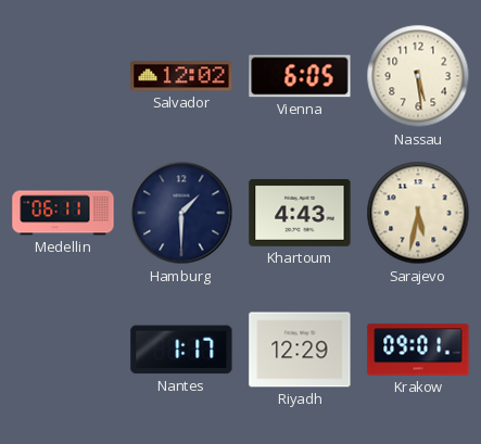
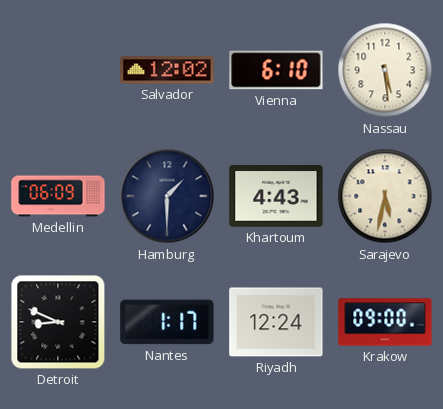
Vienna: 6:05 -> 6:10 (276, 70)
Medellin: 06:11 -> 06:09 (58, 196)
Detroit: none -> 8:49 (58, 322)
Riyadh: 12:29 -> 12:24 (276, 322)
Krakow: 09:01 -> 09:00 (385, 322)
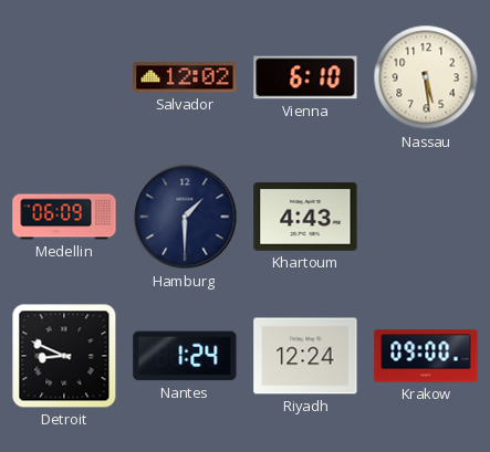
Sarajevo: 5:32 -> none (385, 196)
Nantes: 1:17 -> 1:24 (185, 356)
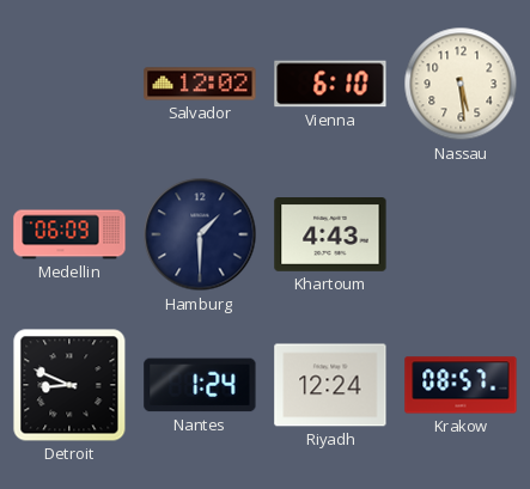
Krakow: 09:00 -> 08:57 (461, 385)
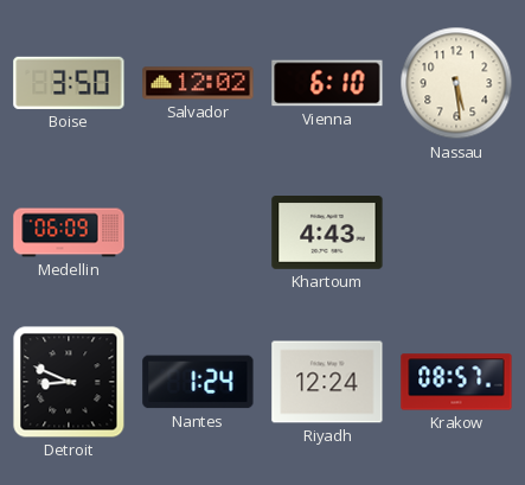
Boise: none -> 3:50 (69, 83)
Hamburg: 1:30 -> none (200, 234)
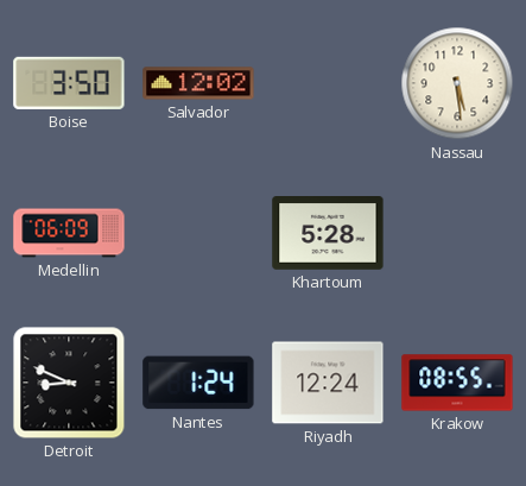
Vienna: 6:10 -> none (327, 83)
Khartoum: 4:43 -> 5:28 (328, 234)
Krakow: 08:57 -> 08:55 (457, 383)
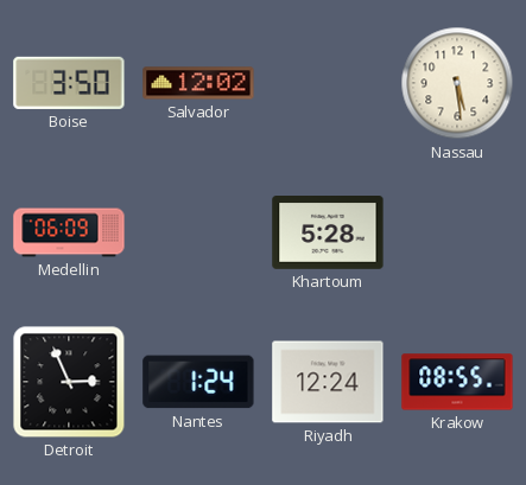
Detroit: 8:49 -> 2:56 (69, 382)
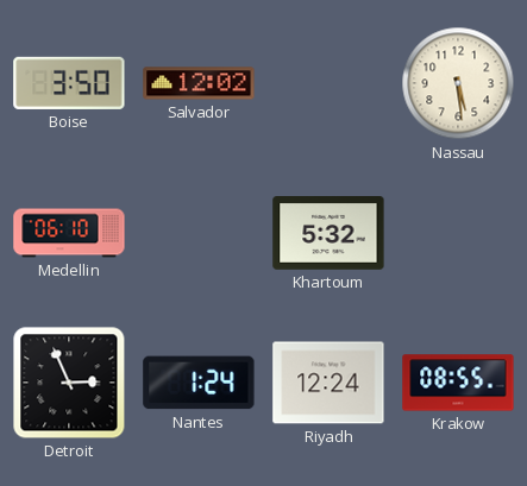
Medellin: 06:09 -> 06:10 (69, 233)
Khartoum: 5:28 -> 5:32 (328, 234)
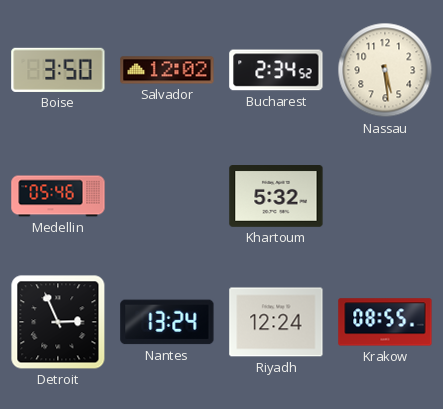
Bucharest: none -> 2:34 (276, 70)
Medellin: 06:10 -> 05:46 (58, 196)
Nantes: 1:24 -> 13:24 (167, 322)
